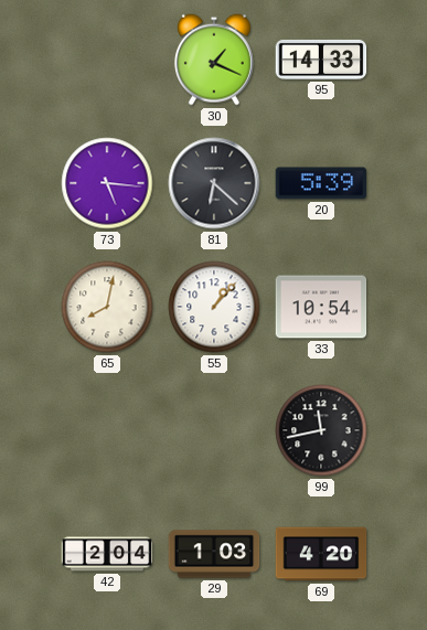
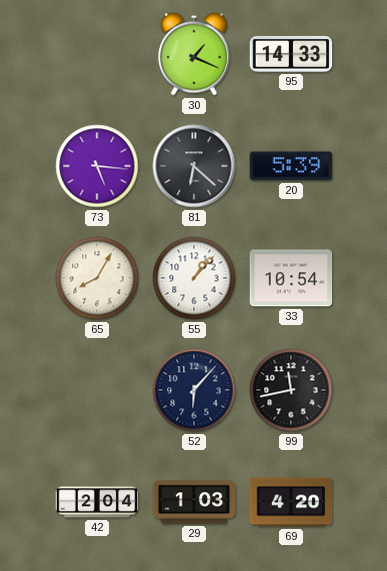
65: 8:02 -> 8:05 (97, 278)
52: none -> 6:07 (194, 390)
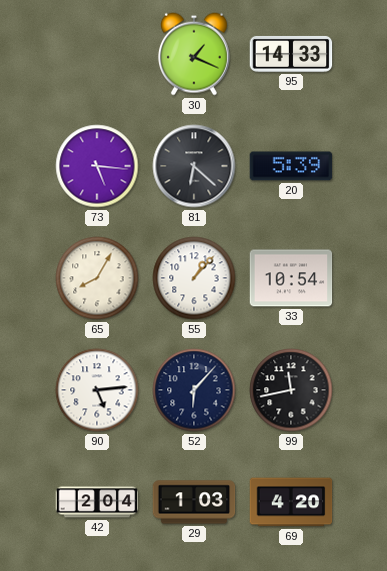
90: none -> 5:14 (97, 390)
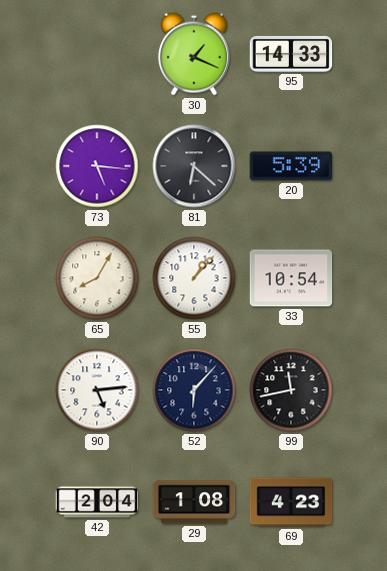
29: 1:03 -> 1:08 (194, 502)
69: 4:20 -> 4:23 (291, 502)
